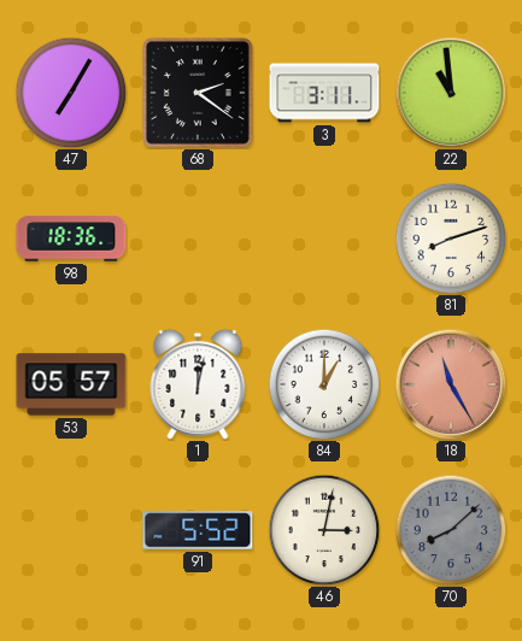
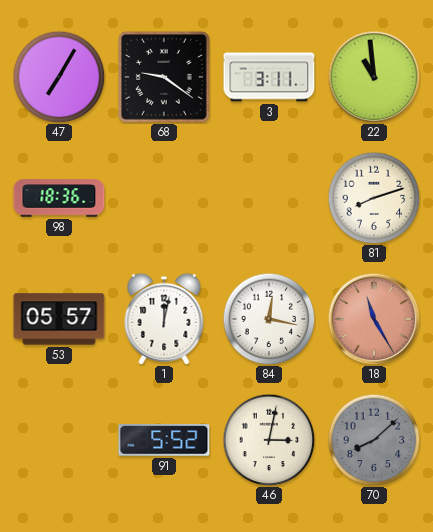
68: 2:21 -> 9:21 (165, 78)
84: 1:00 -> 12:17 (269, 319)
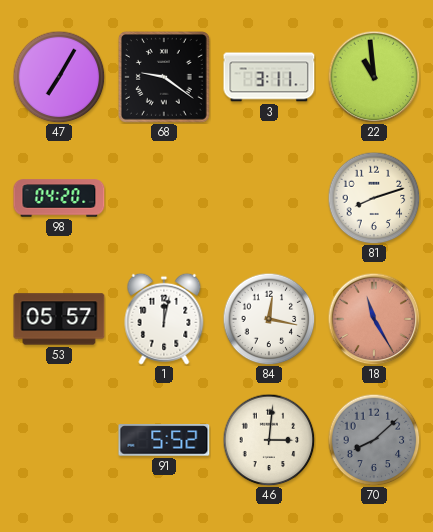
98: 18:36 -> 04:20 (59, 198)
46: 3:02 -> 3:01 (269, 440)
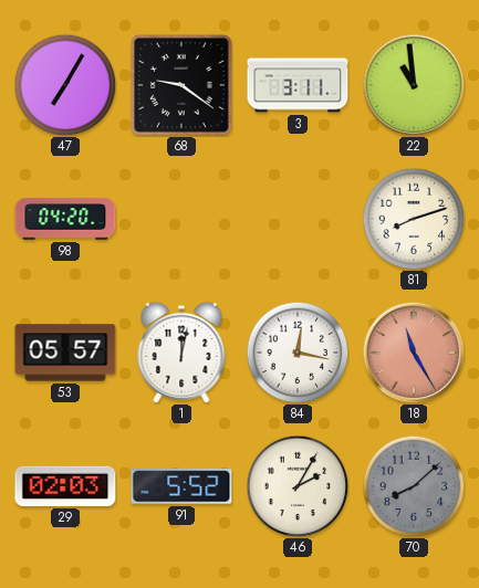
29: none -> 02:03 (65, 486)
46: 3:01 -> 2:05 (298, 486)
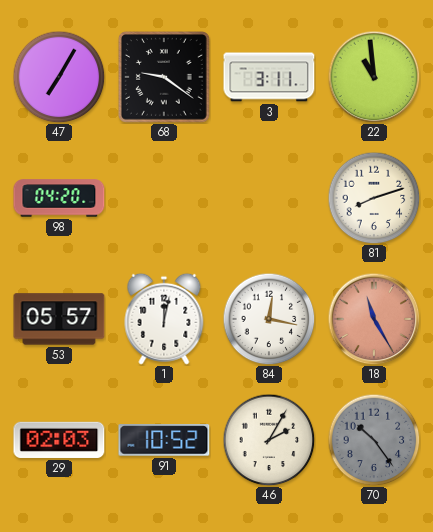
91: 5:52 -> 10:52 (164, 440)
70: 8:08 -> 10:24 (374, 440)
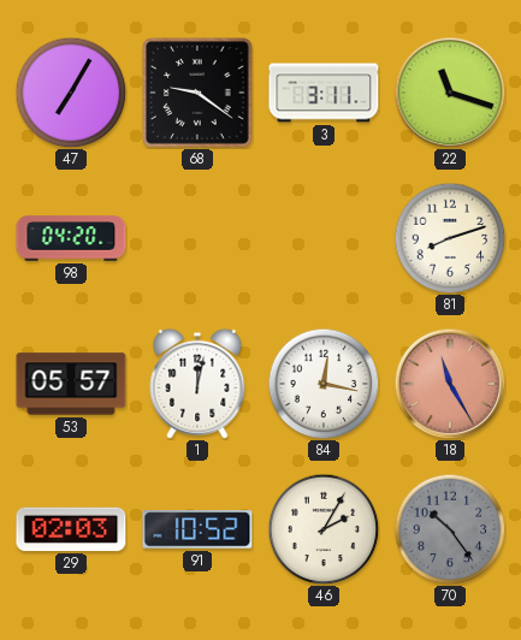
22: 10:59 -> 11:18 (450, 93)
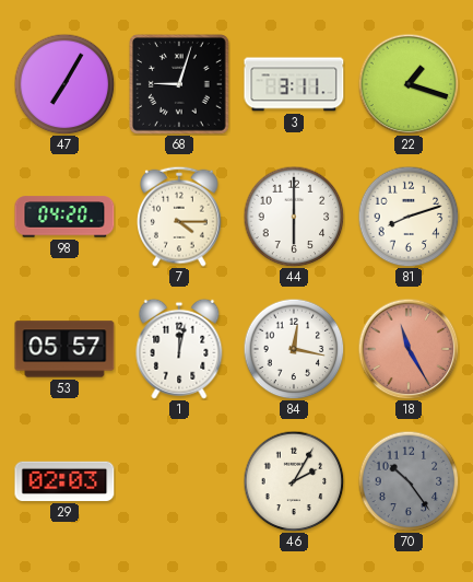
68: 9:21 -> 9:03 (180, 85)
22: 11:18 -> 1:18 (409, 84)
7: none -> 4:15 (180, 217)
44: none -> 6:00 (294, 217)
91: 10:52 -> none (197, 529)
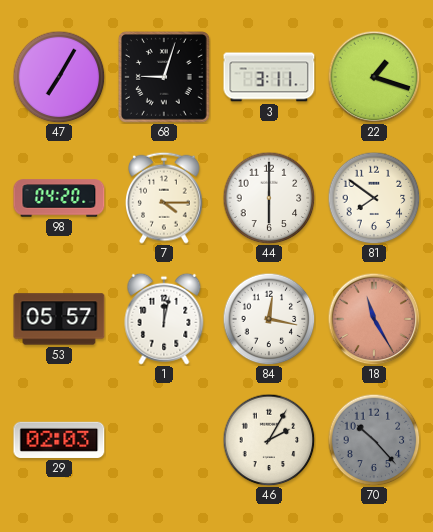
81: 8:12 -> 7:51 (374, 198)
70: 10:24 -> 10:23 (374, 440)
